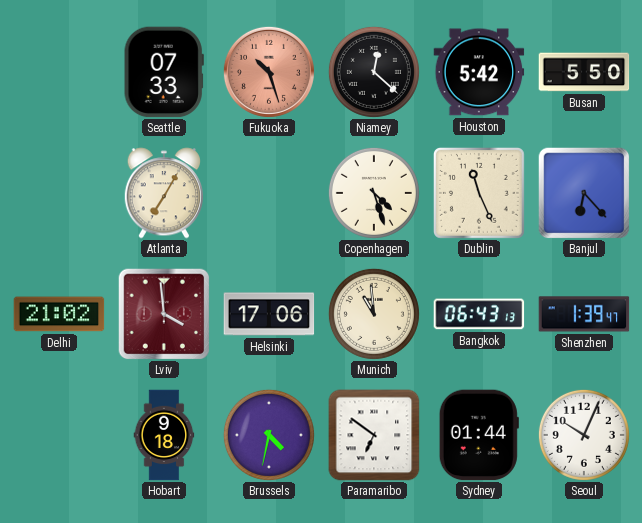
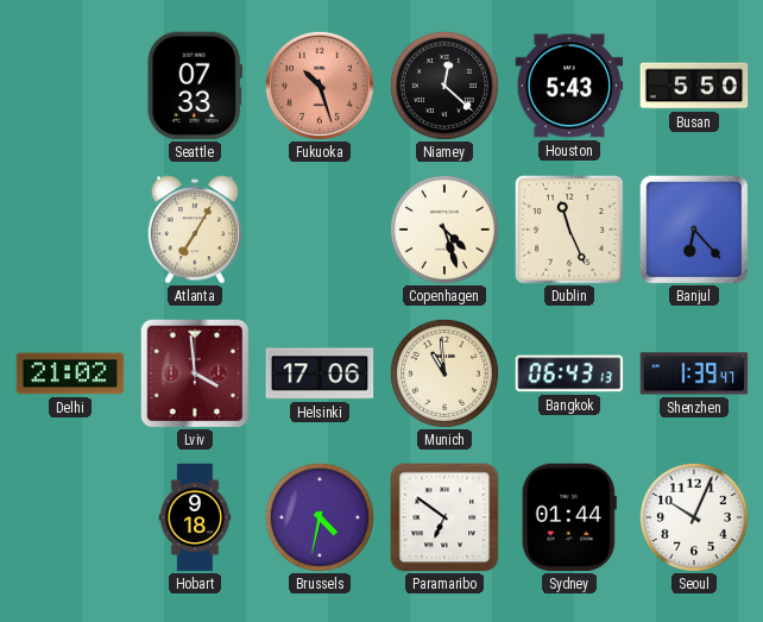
Houston: 5:42 -> 5:43 (569, 86)
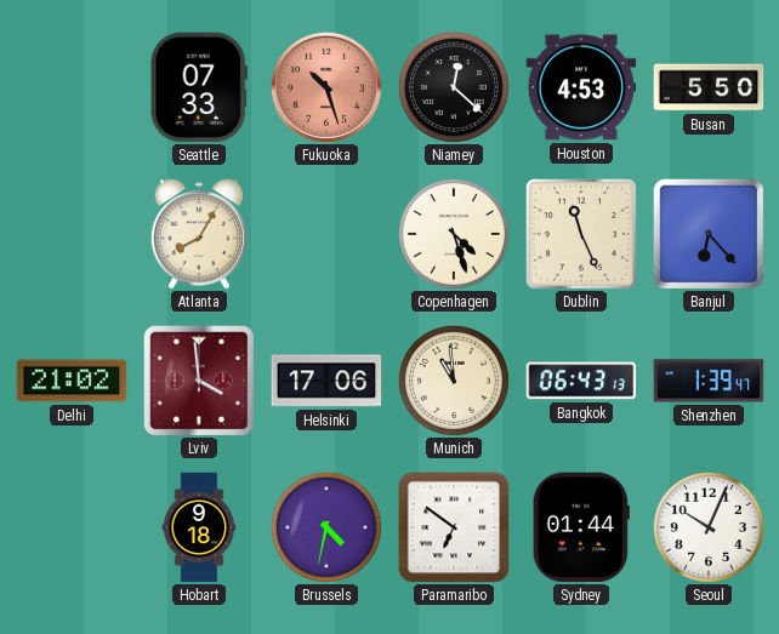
Houston: 5:43 -> 4:53 (581, 87)
Atlanta: 7:05 -> 8:05 (198, 234)
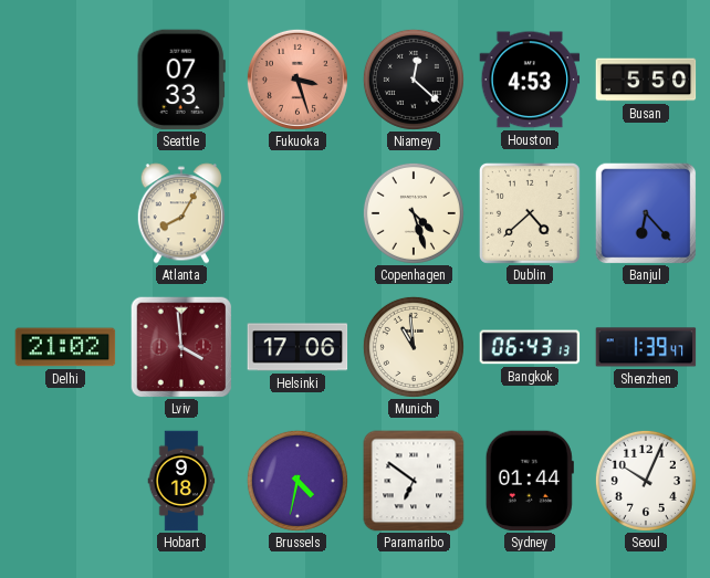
Fukuoka: 10:27 -> 3:27 (297, 80)
Dublin: 11:26 -> 4:38 (530, 213)
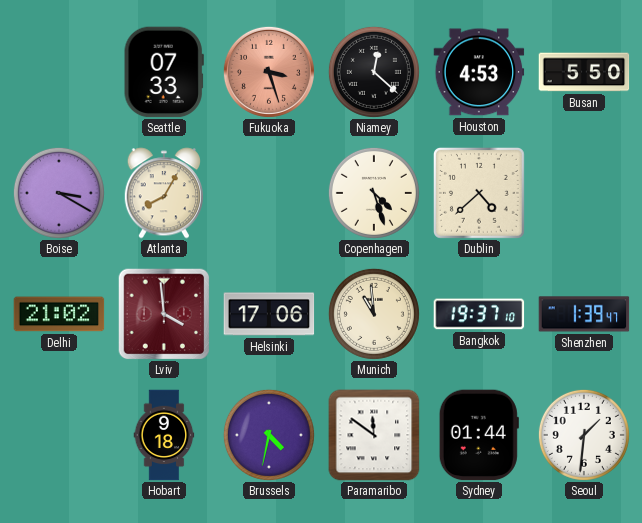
Boise: none -> 3:20 (59, 193)
Banjul: 6:23 -> none (646, 213)
Bangkok: 06:43 -> 19:37 (479, 314)
Paramaribo: 6:51 -> 11:51 (374, 435)
Seoul: 10:04 -> 1:31 (584, 435)
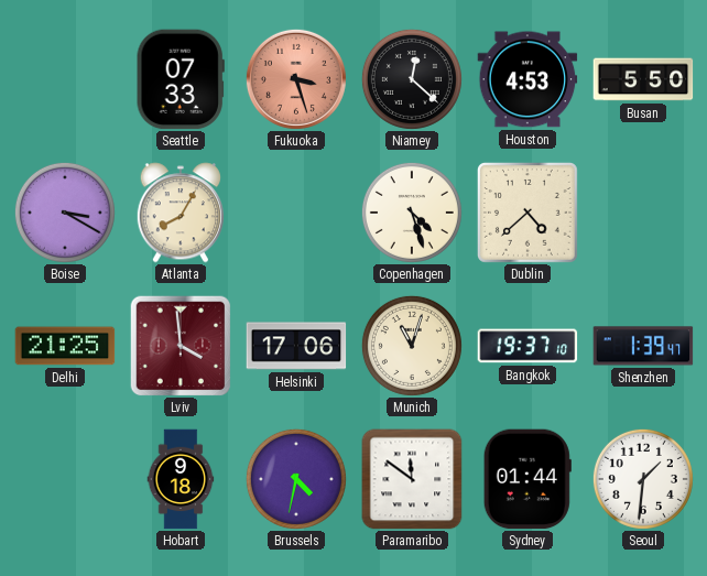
Delhi: 21:02 -> 21:25 (65, 346)
Munich: 10:59 -> 11:03 (412, 346)
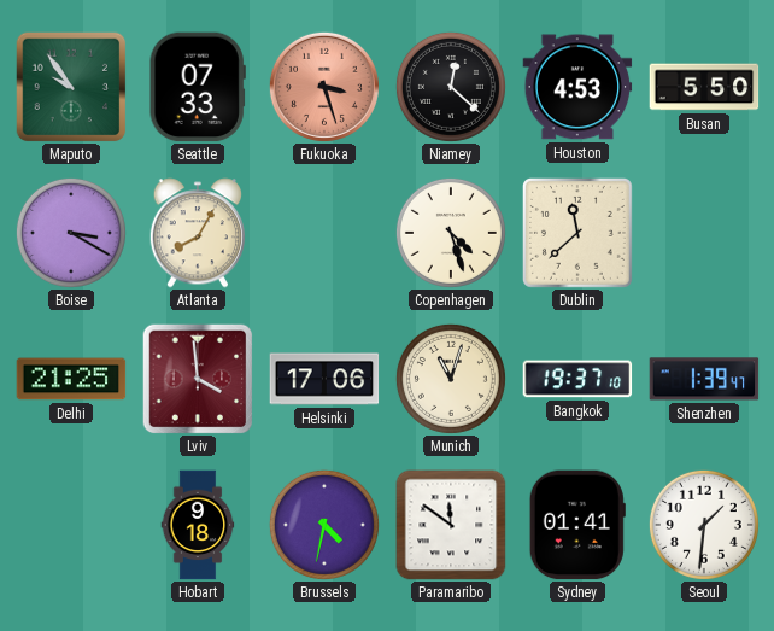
Maputo: none -> 9:54 (71, 87)
Dublin: 4:38 -> 11:38 (577, 233)
Sydney: 01:44 -> 01:41 (577, 525)
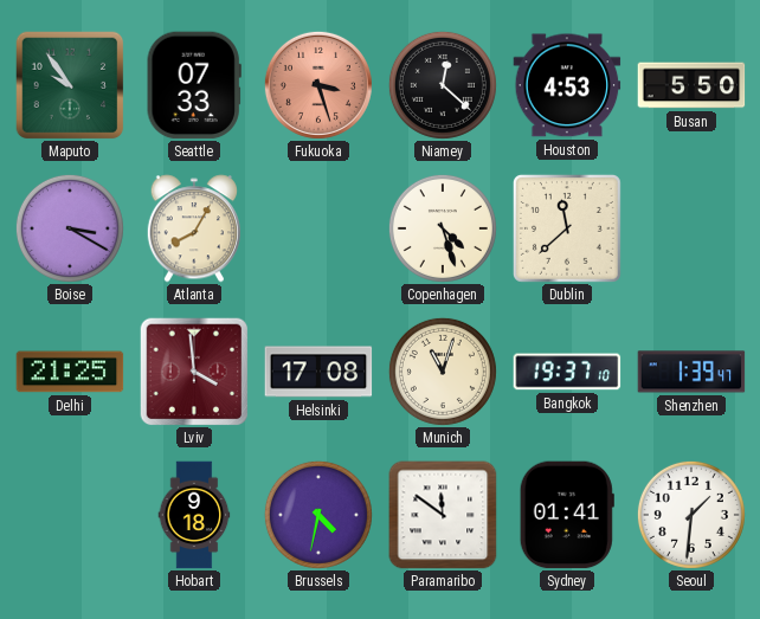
Helsinki: 17:06 -> 17:08 (318, 372)
